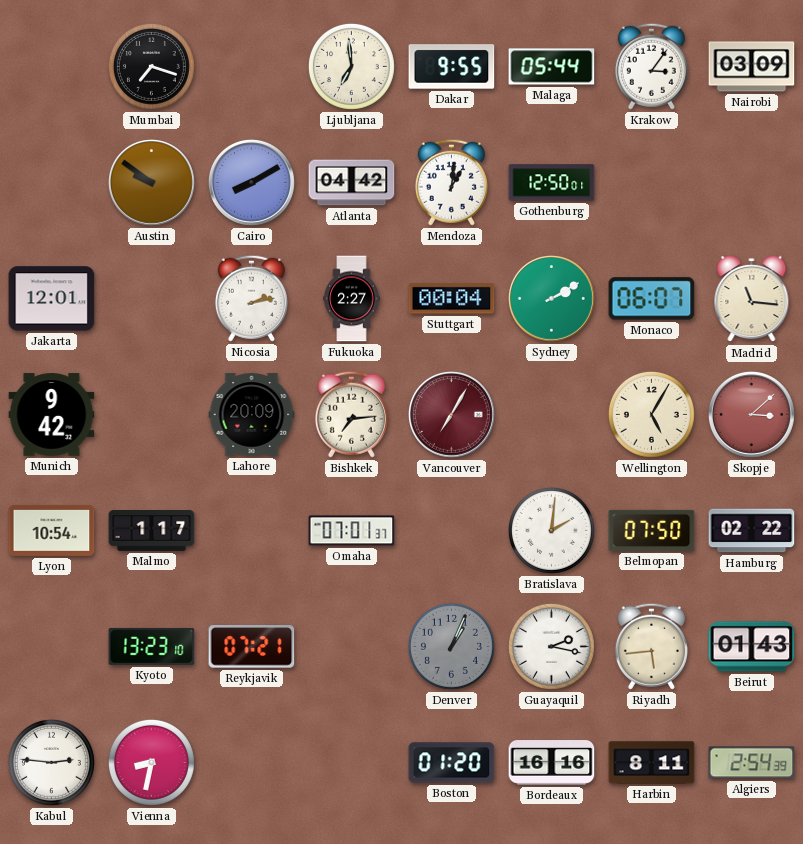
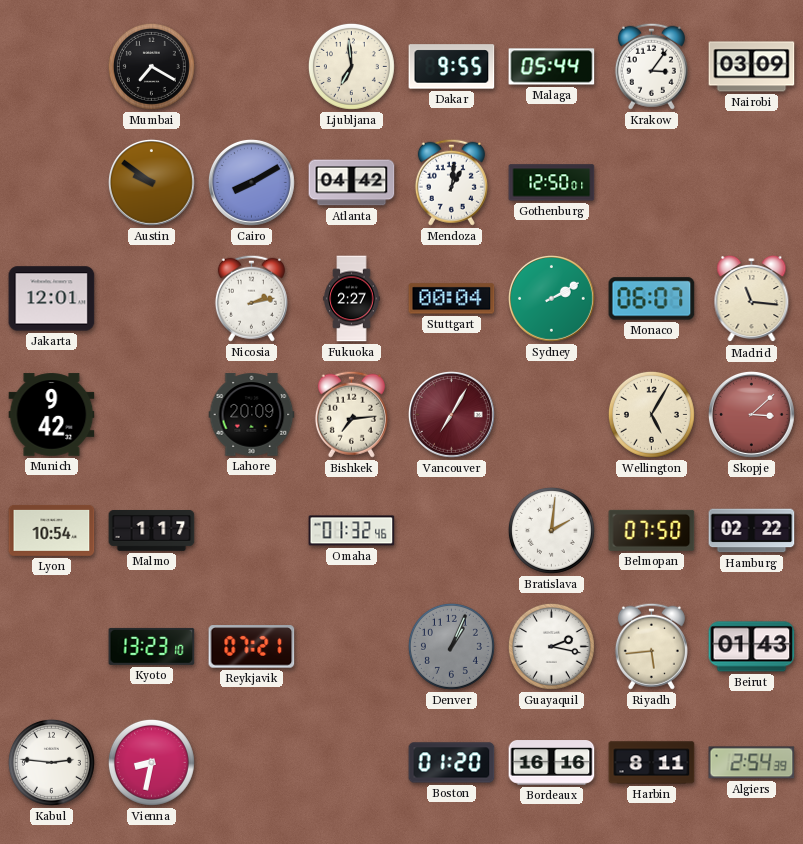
Mumbai: 7:18 -> 7:20 (151, 66)
Omaha: 07:01 -> 01:32 (352, 531)
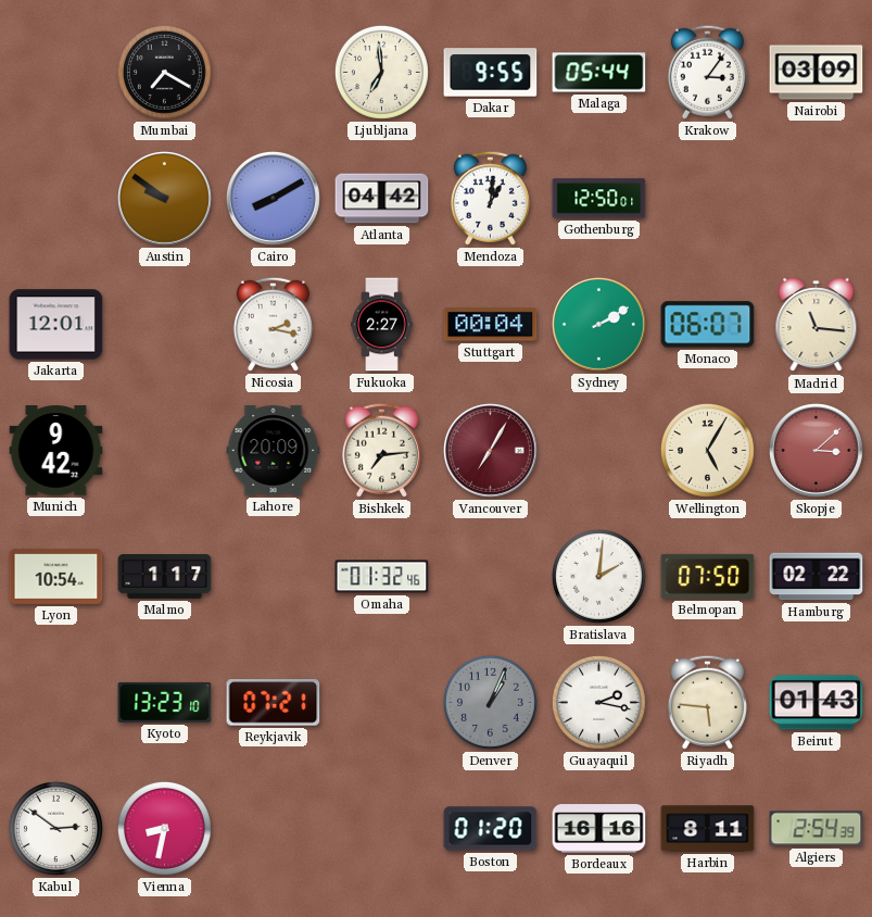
Nicosia: 2:13 -> 2:17 (273, 324)
Riyadh: 5:44 -> 5:46 (707, 702)
Kabul: 2:46 -> 2:51 (55, 828)
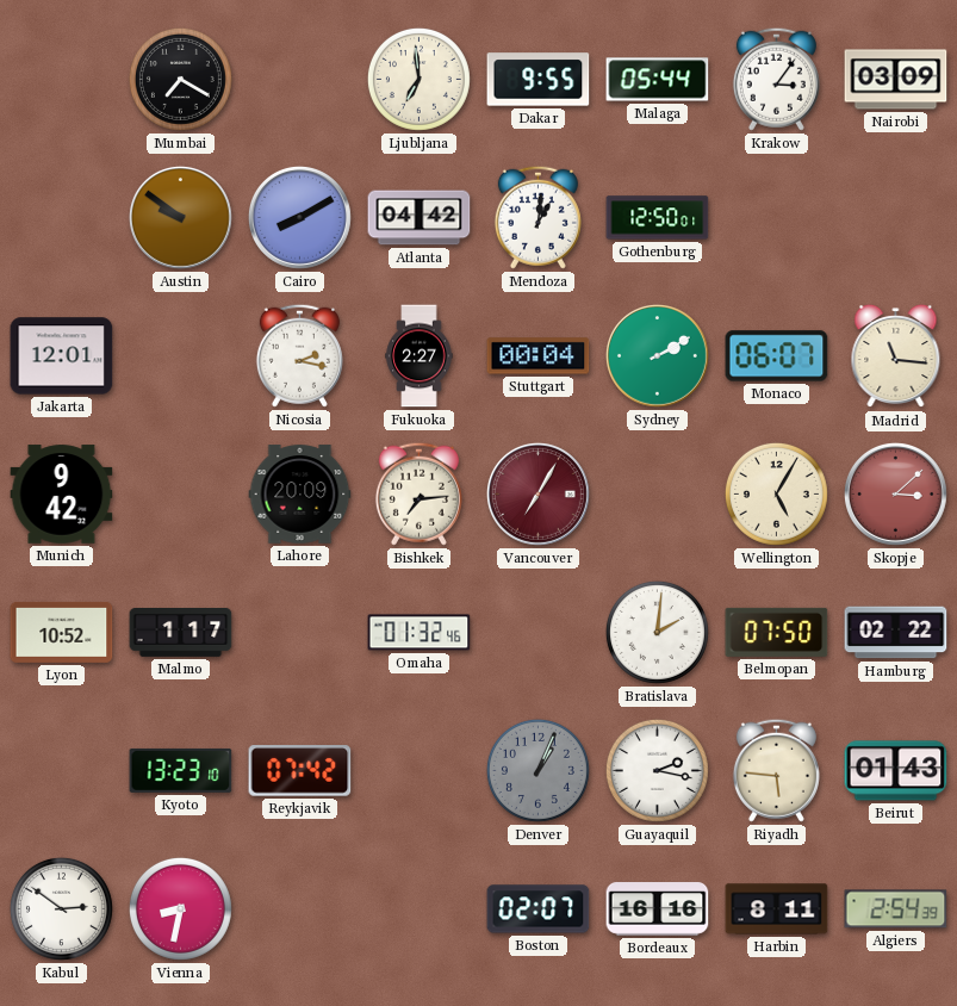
Lyon: 10:54 -> 10:52 (62, 632)
Reykjavik: 07:21 -> 07:42 (300, 771)
Boston: 01:20 -> 02:07 (539, 909)
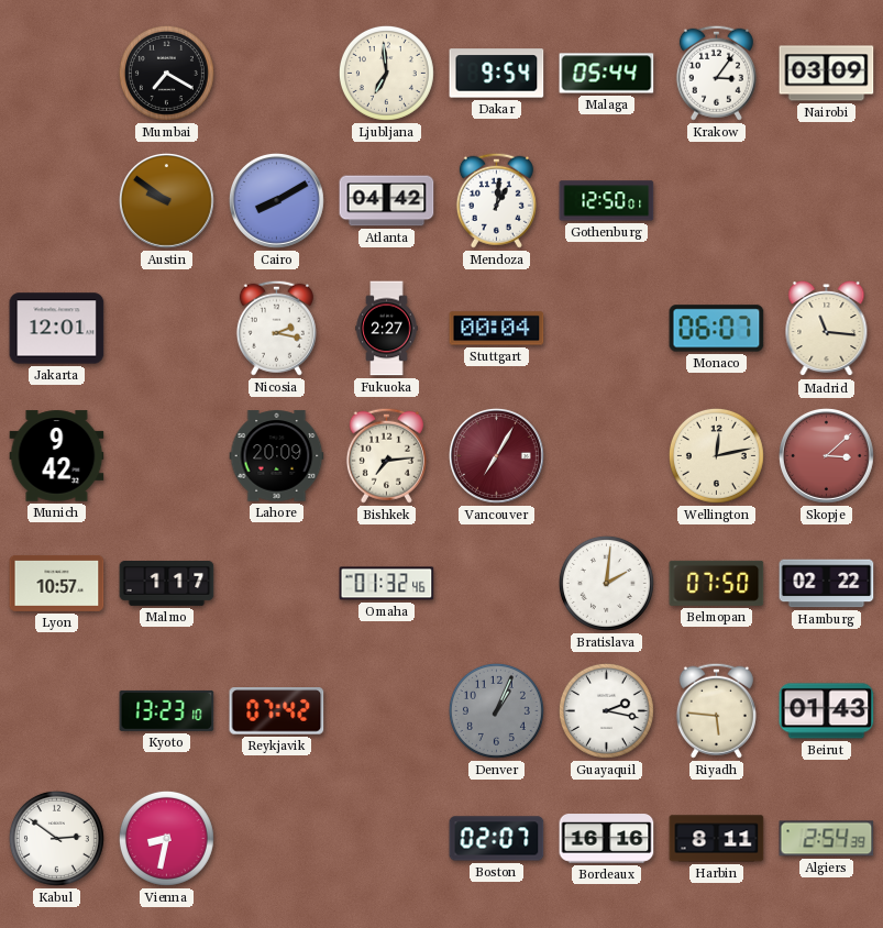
Dakar: 9:55 -> 9:54 (497, 74)
Sydney: 2:10 -> none (657, 355)
Wellington: 5:05 -> 12:13 (716, 455)
Lyon: 10:52 -> 10:57 (57, 583)
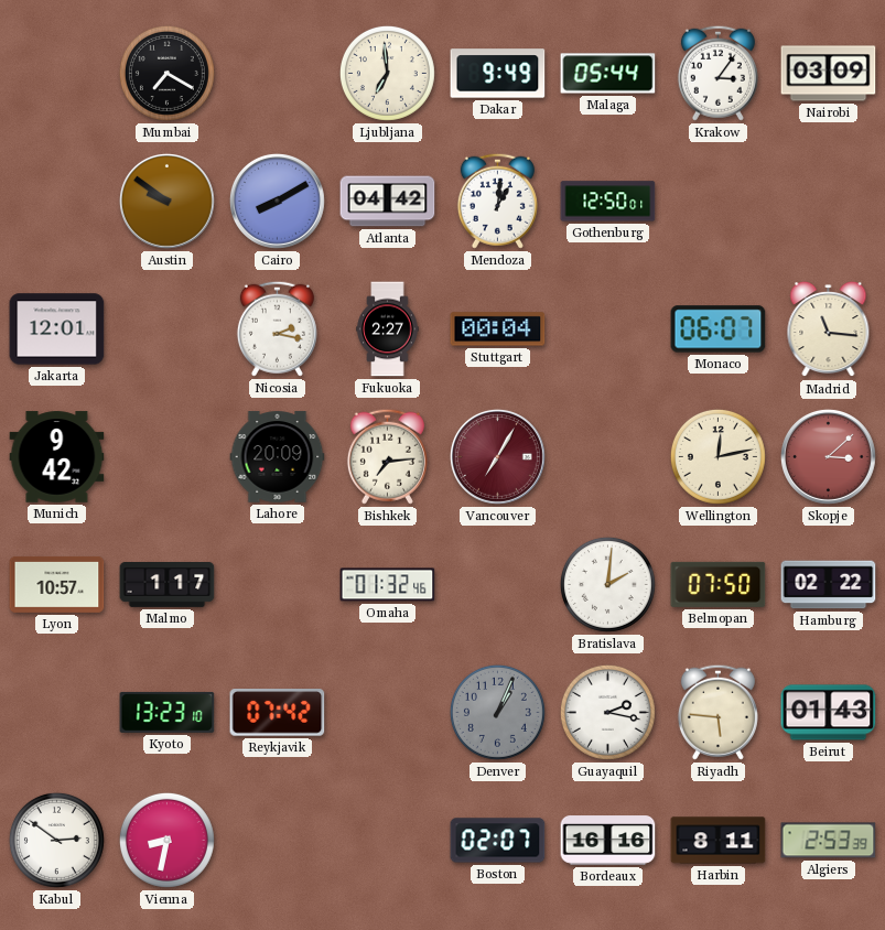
Dakar: 9:54 -> 9:49 (498, 74)
Algiers: 2:54 -> 2:53 (829, 841)
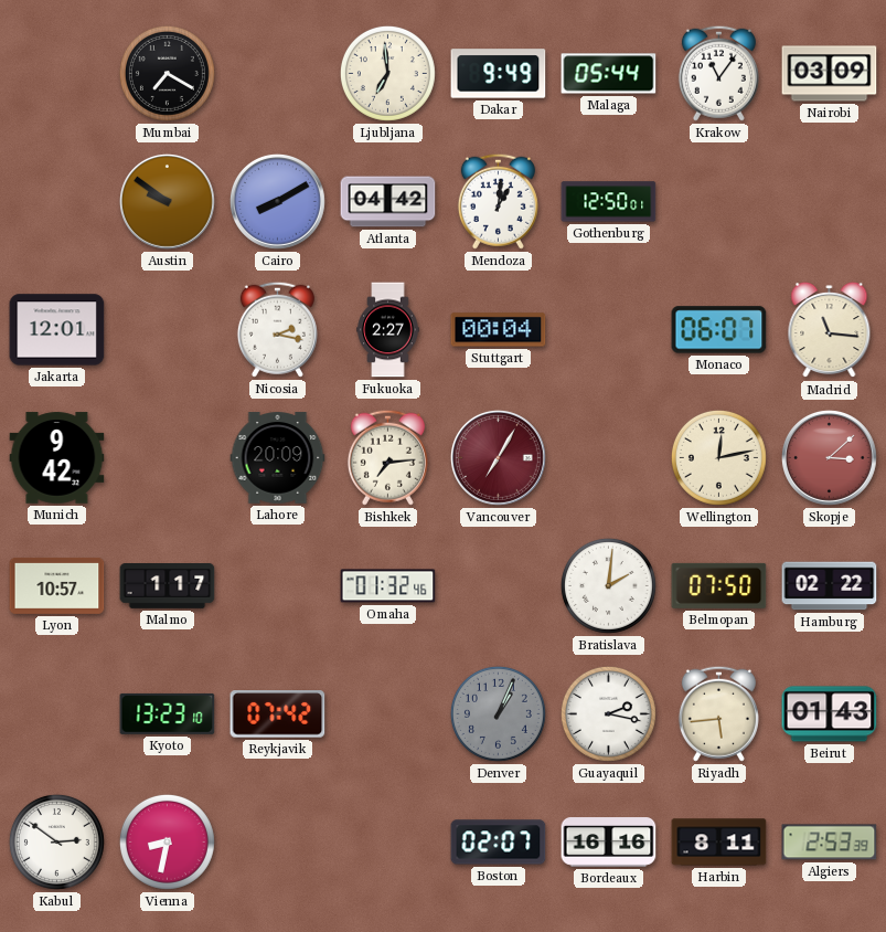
Krakow: 3:06 -> 11:06 (718, 73)
Riyadh: 5:46 -> 5:44 (718, 713)
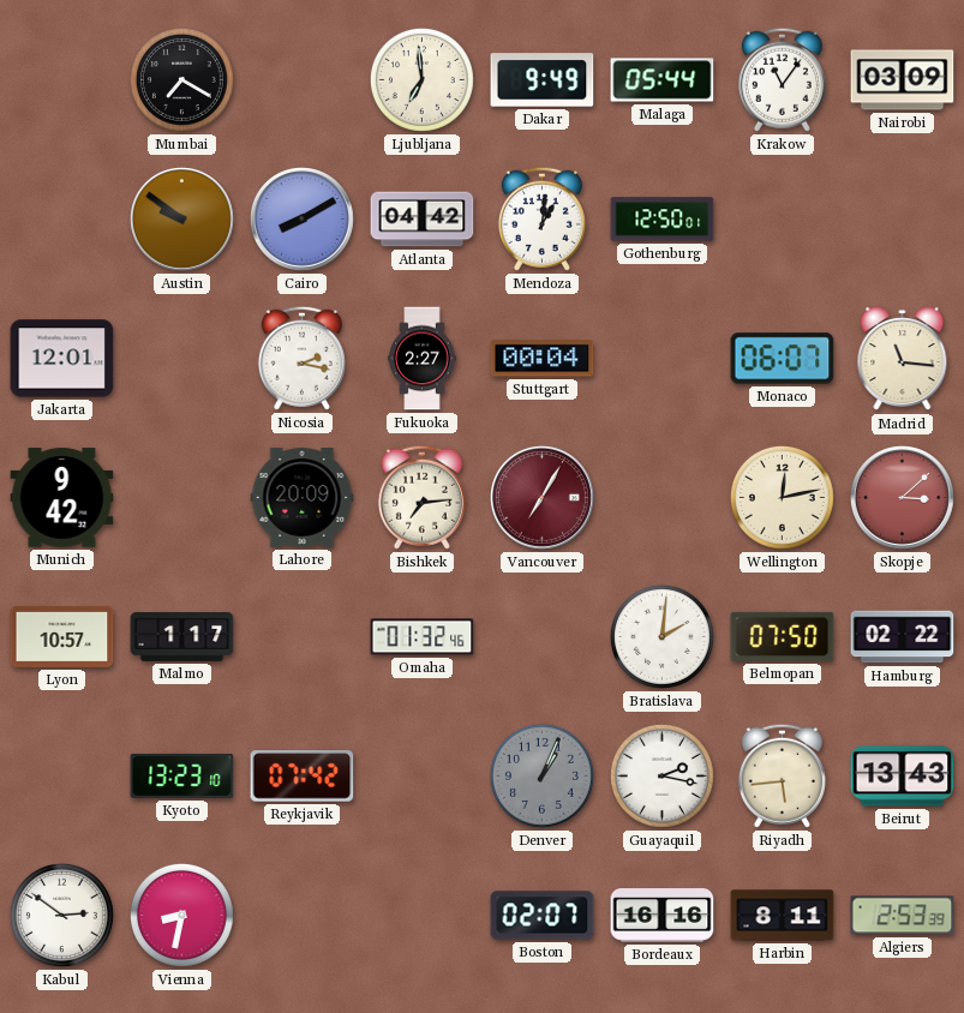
Beirut: 01:43 -> 13:43 (903, 777)
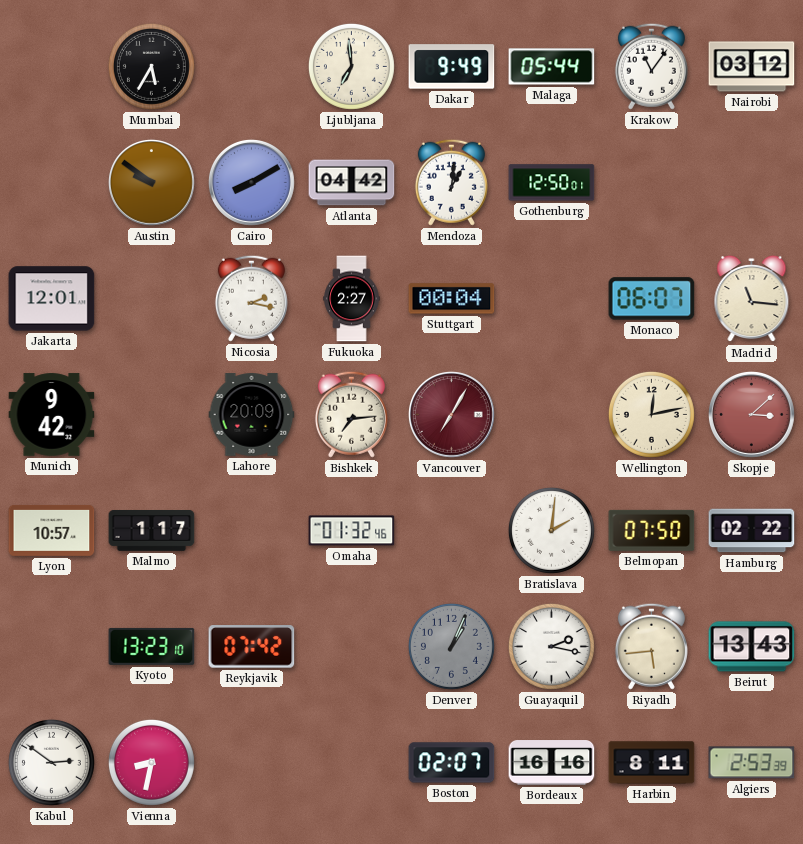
Mumbai: 7:20 -> 5:35 (151, 66)
Nairobi: 03:09 -> 03:12 (752, 67)
